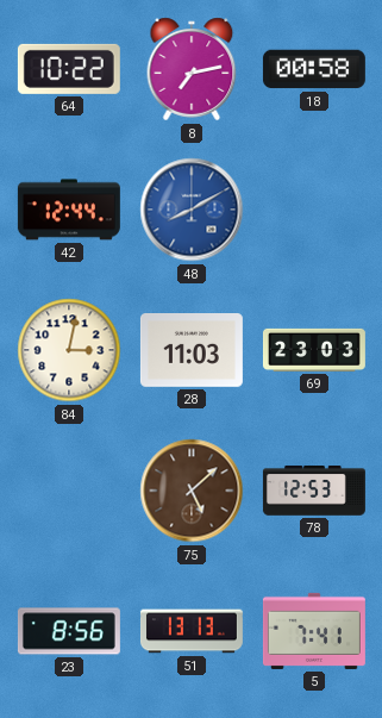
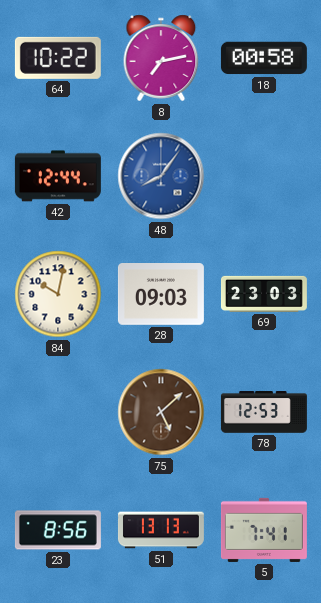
48: 8:10 -> 8:06 (161, 176)
84: 3:02 -> 10:02 (58, 294)
28: 11:03 -> 09:03 (161, 295)
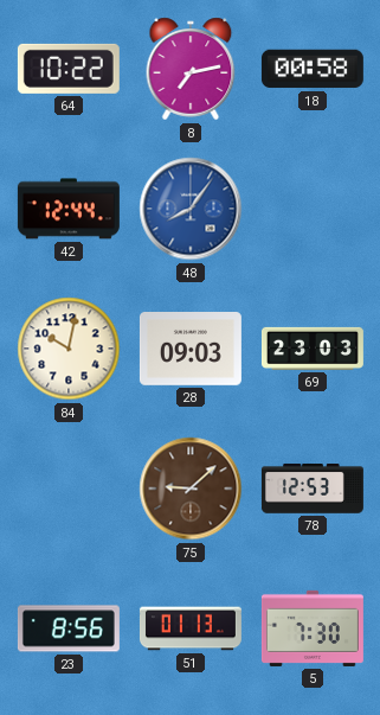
75: 5:08 -> 9:08 (191, 489)
51: 13:13 -> 01:13 (191, 628)
5: 7:41 -> 7:30 (313, 628)
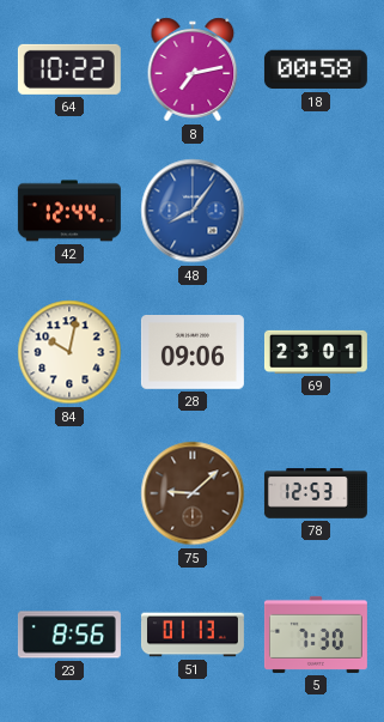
28: 09:03 -> 09:06 (193, 353)
69: 23:03 -> 23:01 (316, 352)
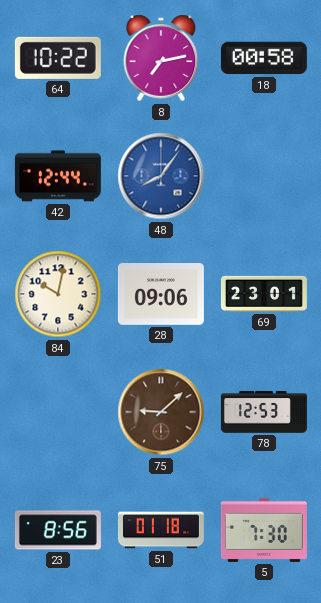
51: 01:13 -> 01:18 (161, 530)
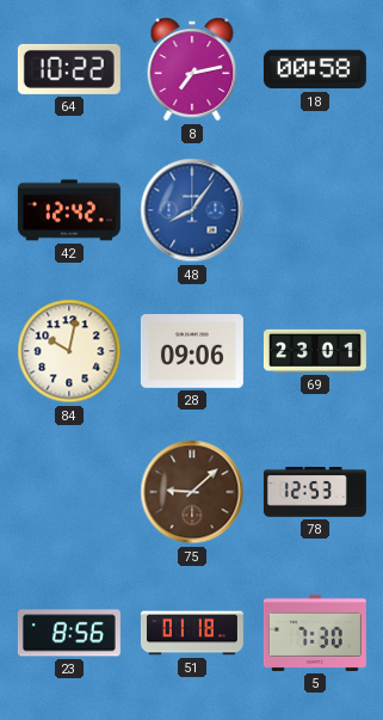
42: 12:44 -> 12:42 (69, 210)
